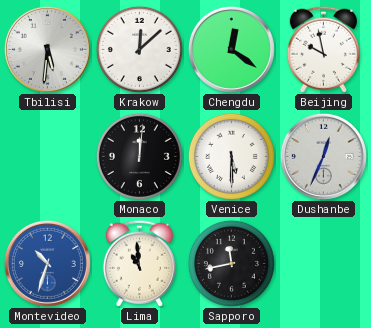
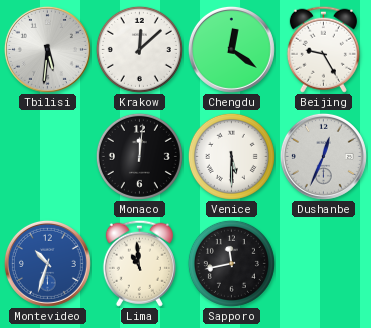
Beijing: 9:58 -> 9:25 (323, 49)
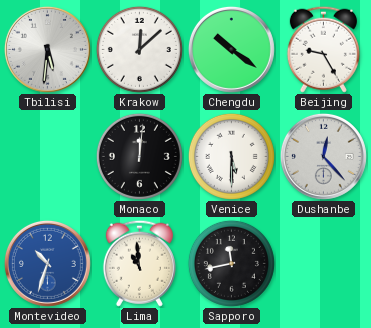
Chengdu: 12:21 -> 10:21 (231, 49)
Dushanbe: 12:34 -> 12:23 (323, 156)
